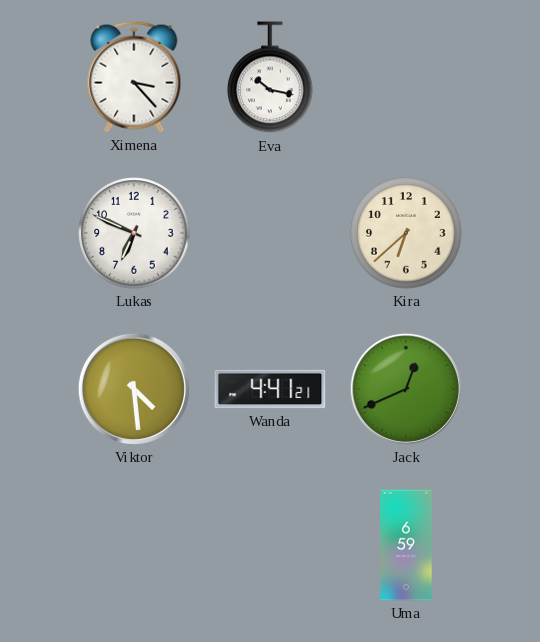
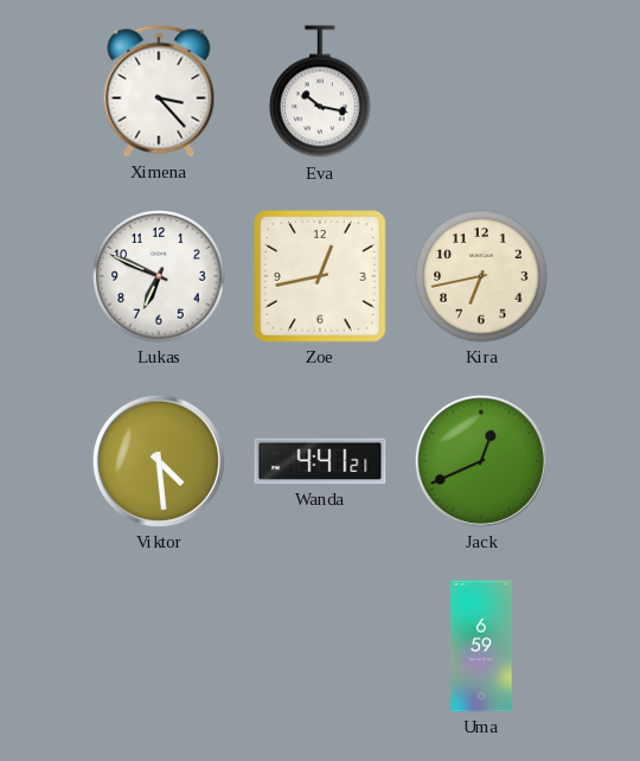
Zoe: none -> 12:43 (321, 277)
Kira: 6:38 -> 6:43 (481, 276)
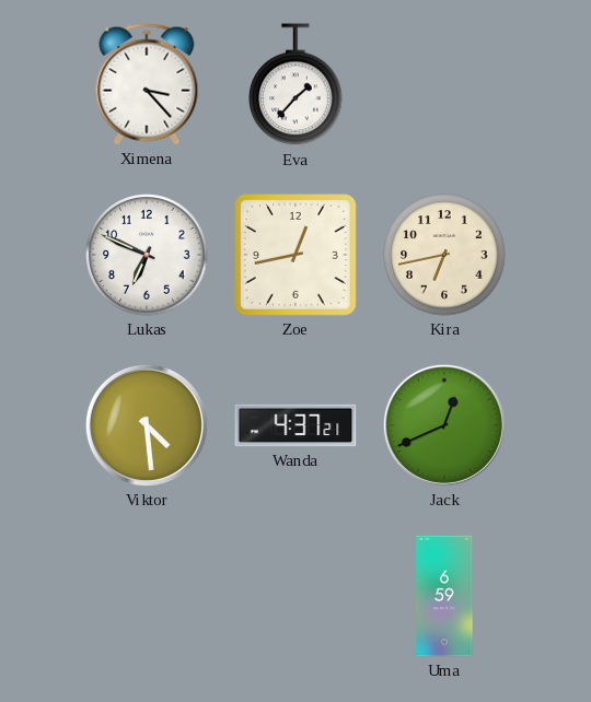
Eva: 10:17 -> 1:37 (296, 85)
Wanda: 4:41 -> 4:37 (296, 425)
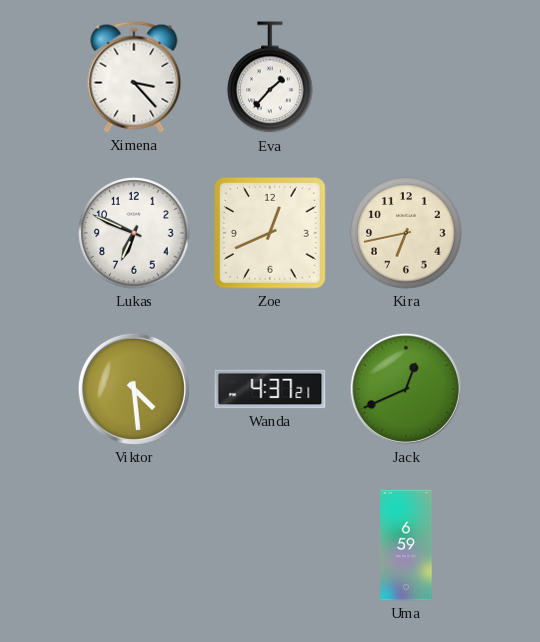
Zoe: 12:43 -> 12:41 (271, 234)
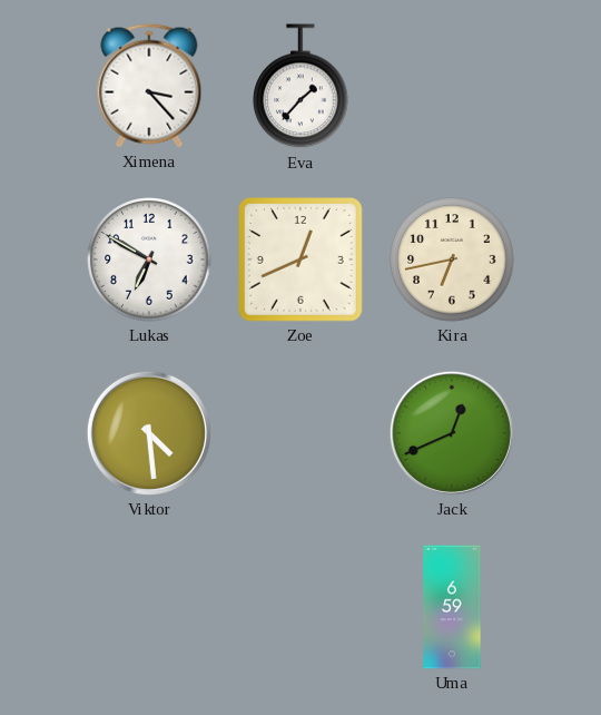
Lukas: 6:49 -> 6:50 (149, 259)
Wanda: 4:37 -> none (270, 389)
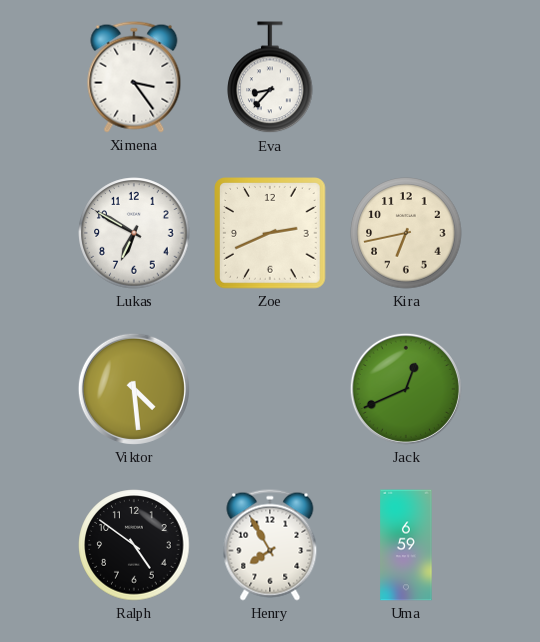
Ximena: 3:23 -> 3:24 (134, 77)
Eva: 1:37 -> 8:37 (270, 78)
Zoe: 12:41 -> 2:41 (271, 234)
Ralph: none -> 4:51 (134, 545)
Henry: none -> 7:55 (270, 545)
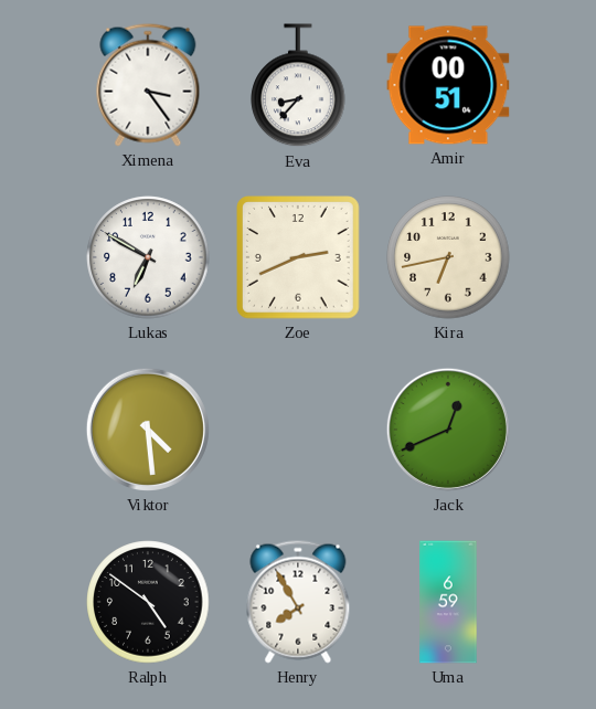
Amir: none -> 00:51 (448, 85)
